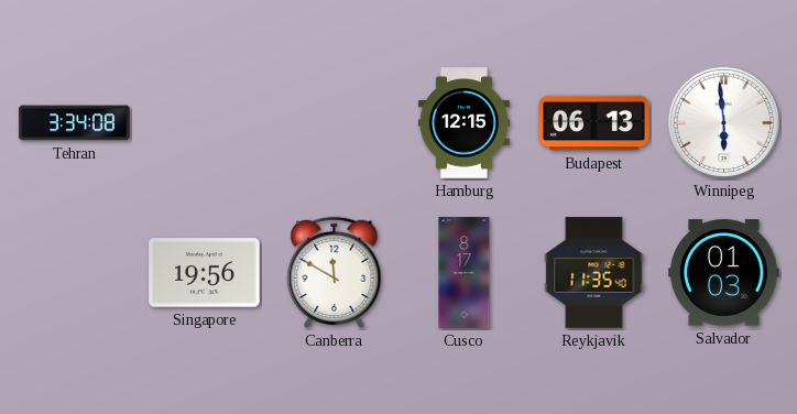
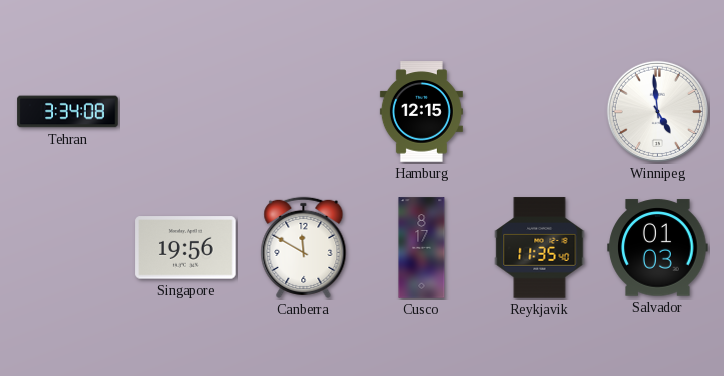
Budapest: 06:13 -> none (594, 123)
Winnipeg: 5:59 -> 4:59 (657, 111)
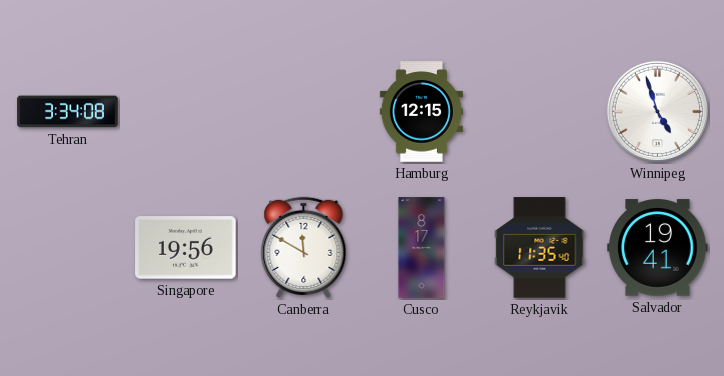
Winnipeg: 4:59 -> 4:57 (657, 111)
Salvador: 01:03 -> 19:41 (658, 248)
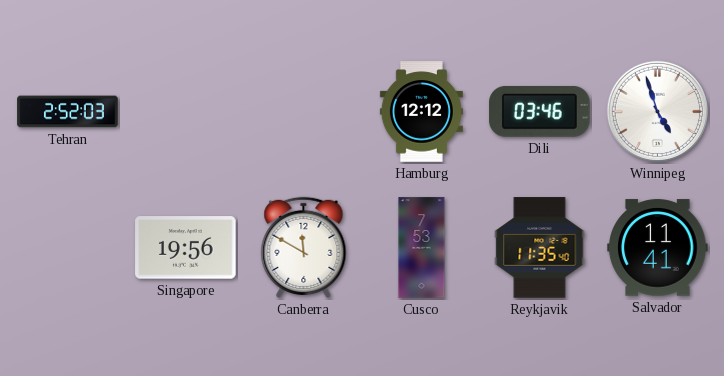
Tehran: 3:34 -> 2:52 (68, 112)
Hamburg: 12:15 -> 12:12 (421, 112)
Dili: none -> 03:46 (540, 111)
Cusco: 8:17 -> 7:53 (422, 248)
Salvador: 19:41 -> 11:41 (658, 248)
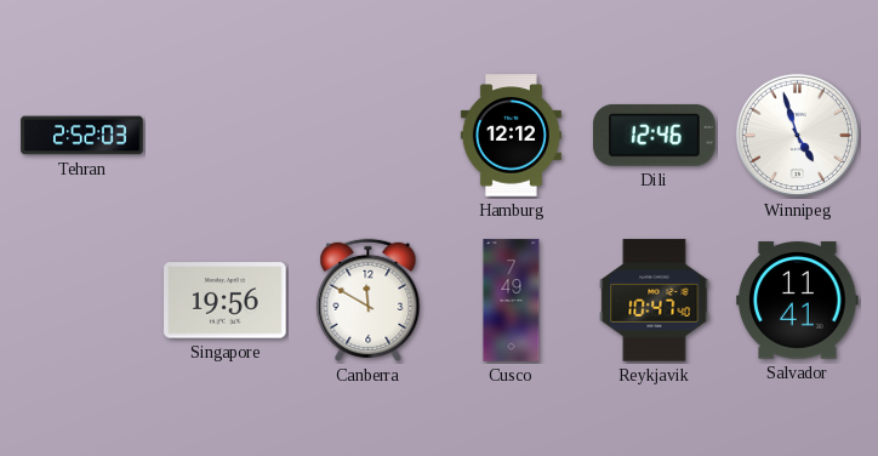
Dili: 03:46 -> 12:46 (655, 135)
Cusco: 7:53 -> 7:49 (512, 301)
Reykjavik: 11:35 -> 10:47 (655, 301)
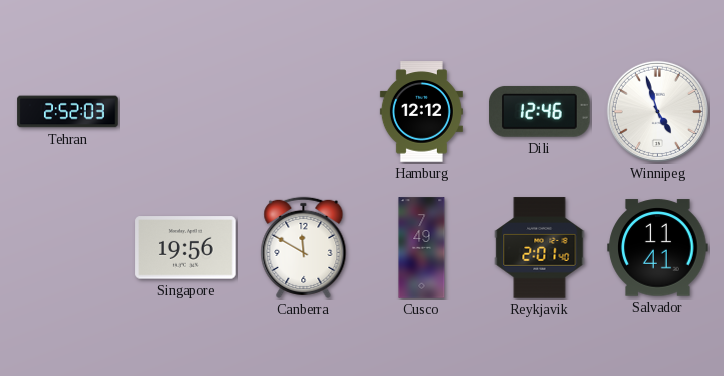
Reykjavik: 10:47 -> 2:01 (540, 248)
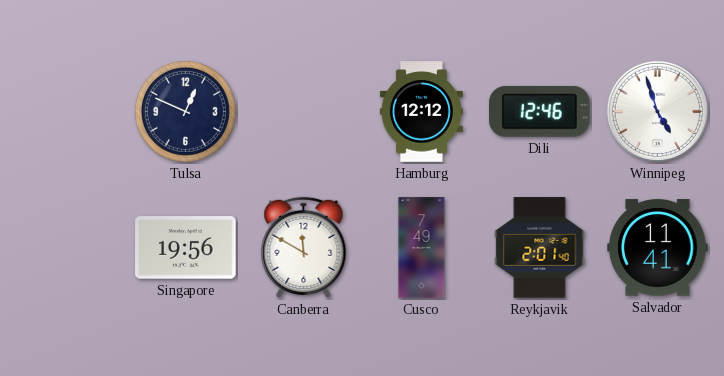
Tehran: 2:52 -> none (68, 112)
Tulsa: none -> 12:49 (185, 111)
